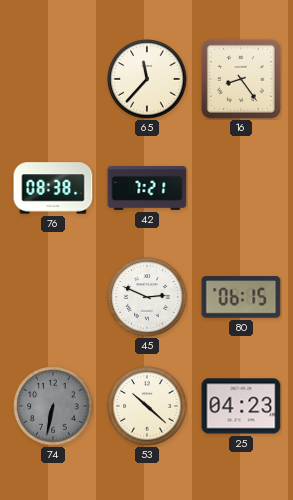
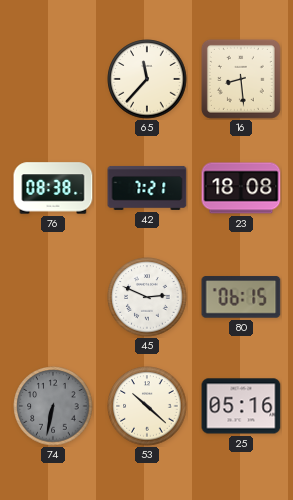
16: 8:24 -> 8:29 (241, 79)
23: none -> 18:08 (241, 188)
25: 04:23 -> 05:16 (241, 406)
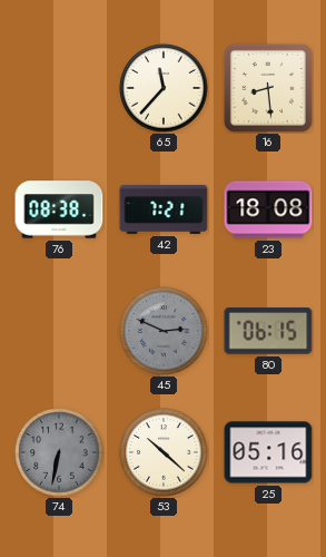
45 dial: white -> grey (164, 331)
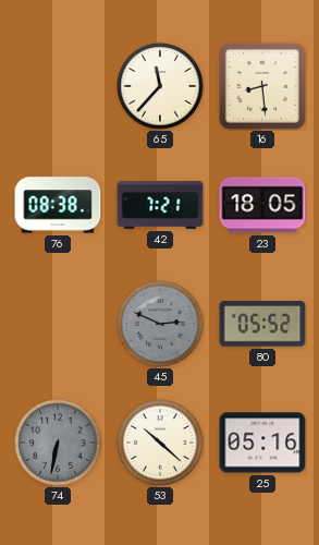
23: 18:08 -> 18:05 (262, 205)
80: 06:15 -> 05:52 (262, 324)
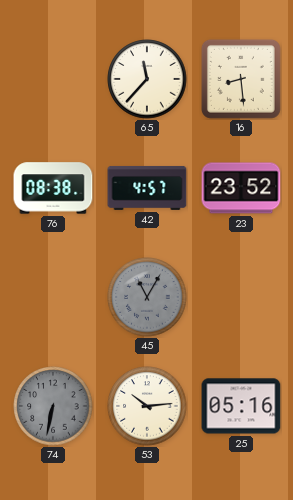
42: 7:21 -> 4:57 (147, 188)
23: 18:05 -> 23:52 (241, 188)
45: 2:49 -> 11:05 (147, 297)
80: 05:52 -> none (262, 324)
53: 10:22 -> 10:14 (147, 406)
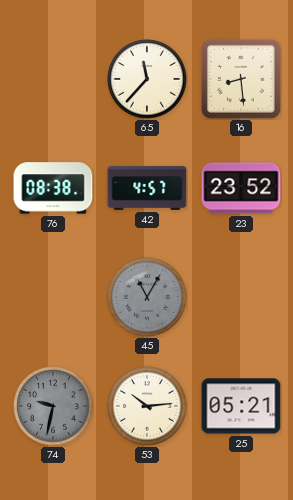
74: 6:32 -> 9:32 (53, 406)
25: 05:16 -> 05:21 (241, 406)
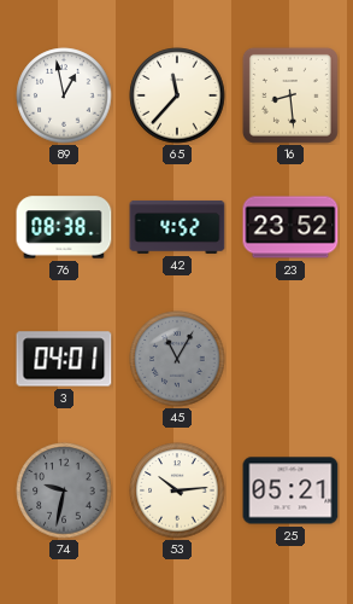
89: none -> 12:58 (64, 95)
42: 4:57 -> 4:52 (177, 227)
3: none -> 04:01 (64, 359)
